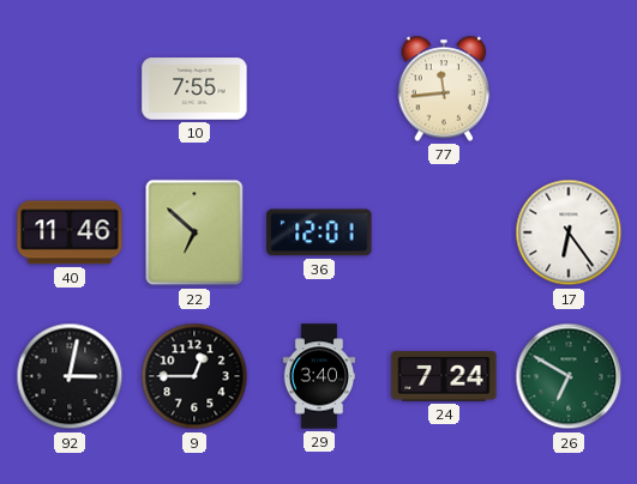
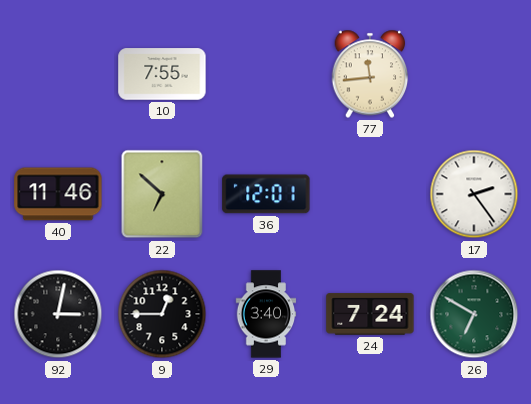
17: 6:24 -> 2:24 (474, 194)
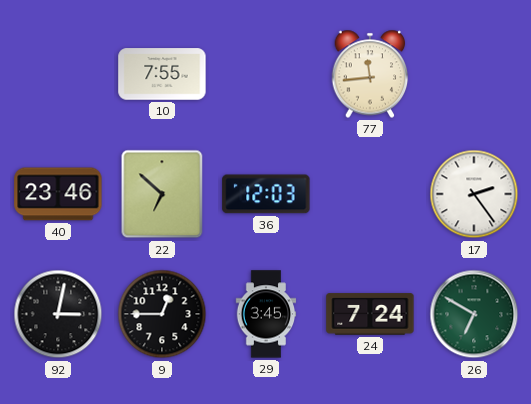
40: 11:46 -> 23:46 (58, 194)
36: 12:01 -> 12:03 (266, 194)
29: 3:40 -> 3:45 (266, 314)
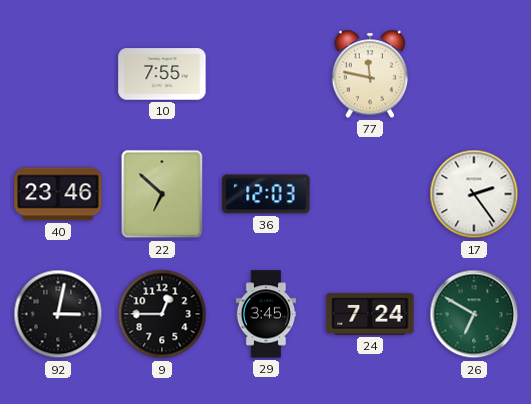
77: 11:44 -> 11:47 (370, 74)
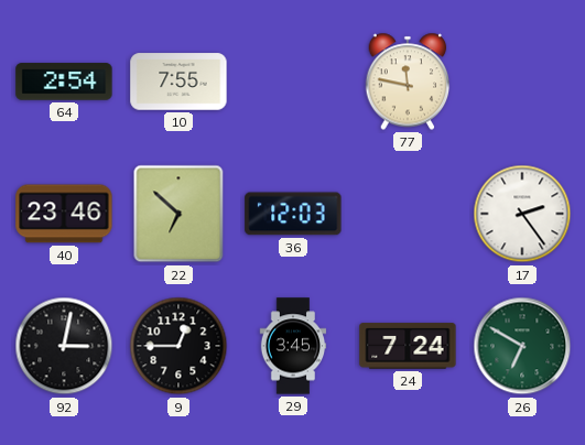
64: none -> 2:54 (64, 82)
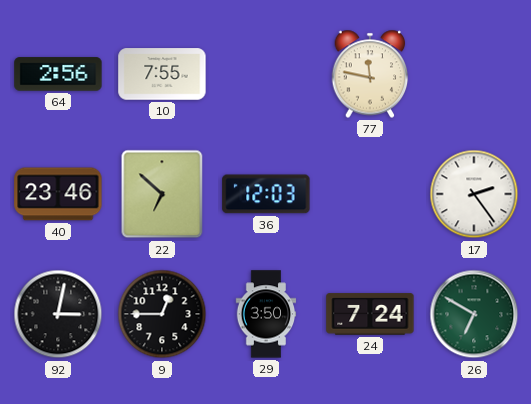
64: 2:54 -> 2:56 (58, 74)
29: 3:45 -> 3:50 (266, 314)
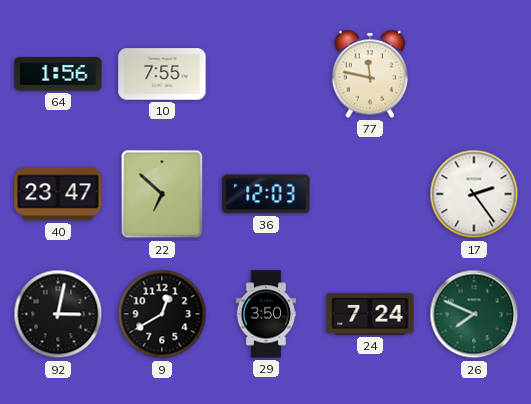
64: 2:56 -> 1:56 (58, 74)
40: 23:46 -> 23:47 (58, 194)
9: 12:45 -> 12:40 (162, 314)
26: 6:50 -> 7:49 (474, 314)
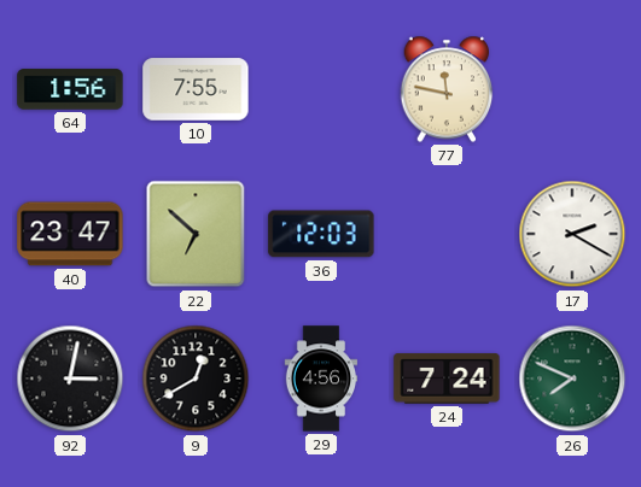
17: 2:24 -> 2:20 (572, 234)
29: 3:50 -> 4:56 (321, 379)
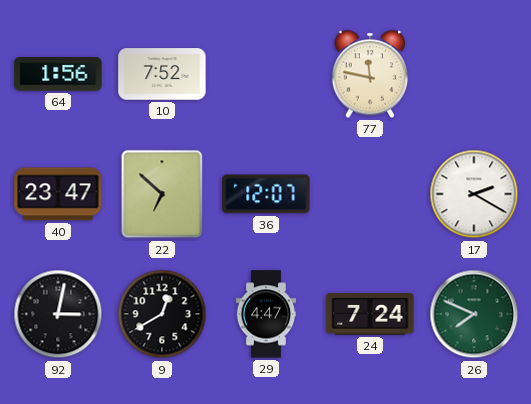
10: 7:55 -> 7:52 (162, 74)
36: 12:03 -> 12:07 (266, 194)
29: 4:56 -> 4:47 (266, 314)
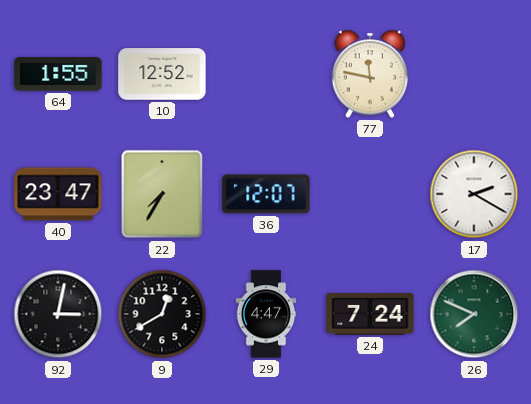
64: 1:56 -> 1:55 (58, 74)
10: 7:52 -> 12:52 (162, 74)
22: 6:52 -> 7:35 (162, 194)
